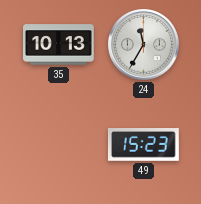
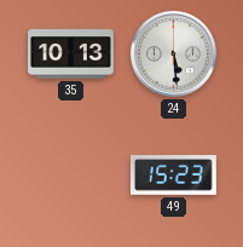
24: 11:35 -> 5:29 (174, 54)
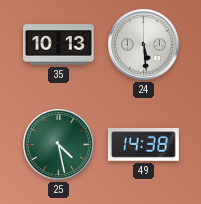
25: none -> 4:28 (59, 145)
49: 15:23 -> 14:38 (144, 145)
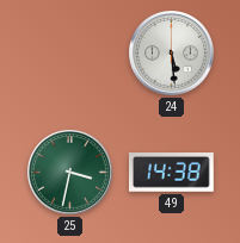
35: 10:13 -> none (59, 45)
25: 4:28 -> 3:32 (70, 173)
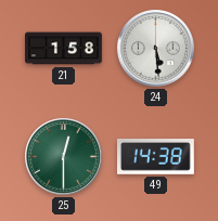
21: none -> 1:58 (64, 49)
25: 3:32 -> 12:30 (64, 157)
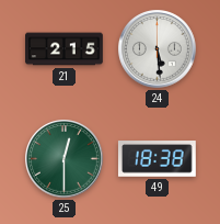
21: 1:58 -> 2:15 (65, 49)
49: 14:38 -> 18:38 (158, 159)
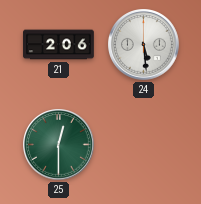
21: 2:15 -> 2:06 (59, 45)
49: 18:38 -> none (158, 159)
